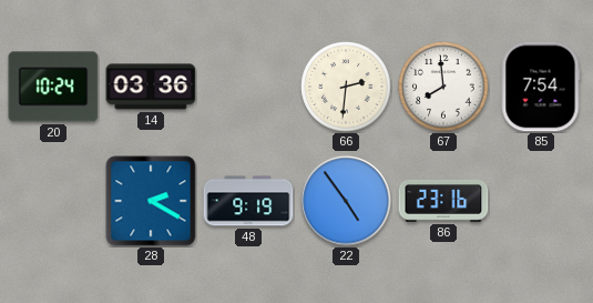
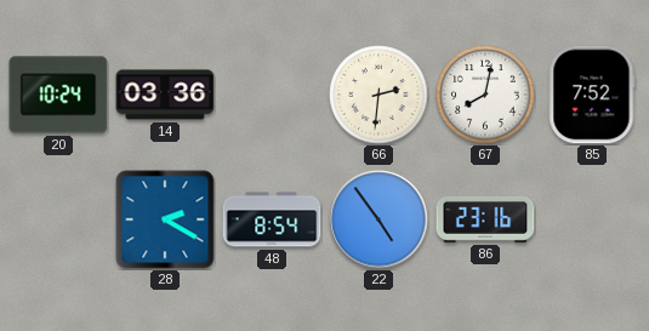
67: 7:59 -> 8:02 (485, 95)
85: 7:54 -> 7:52 (592, 95)
48: 9:19 -> 8:54 (272, 219)
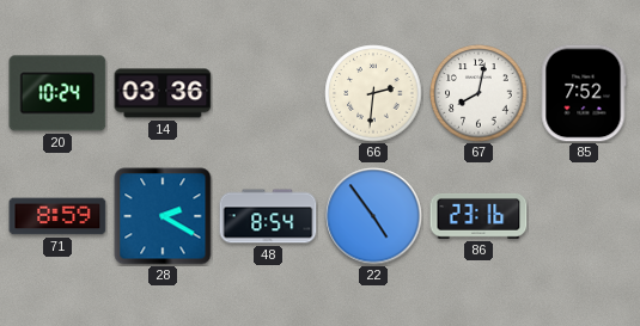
71: none -> 8:59 (57, 216)
